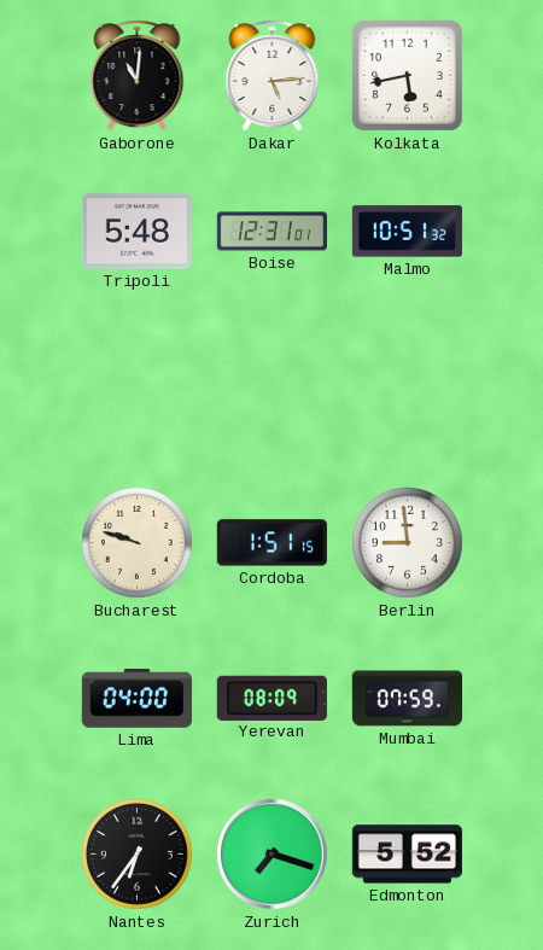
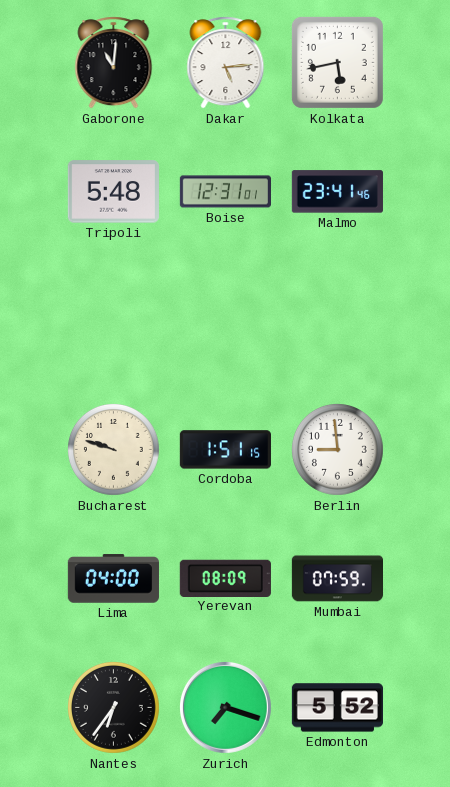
Malmo: 10:51 -> 23:41 (337, 192)
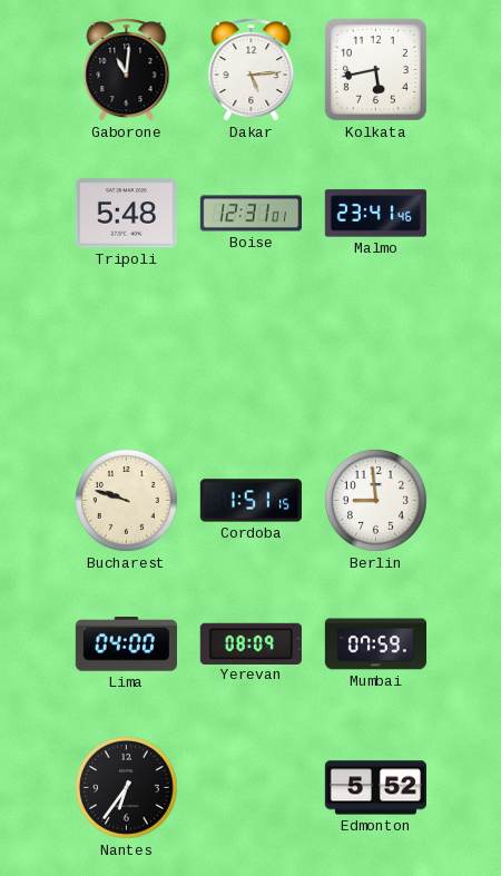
Zurich: 7:18 -> none (225, 707)
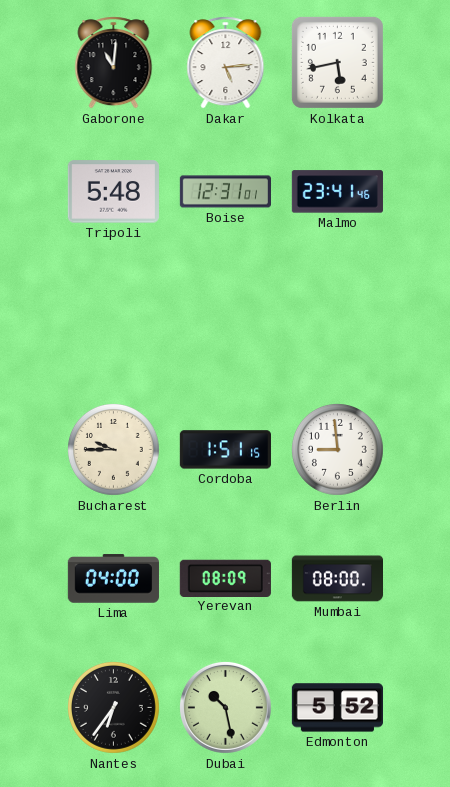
Bucharest: 9:48 -> 9:45 (114, 450)
Mumbai: 07:59 -> 08:00 (337, 579)
Dubai: none -> 10:28 (225, 707)
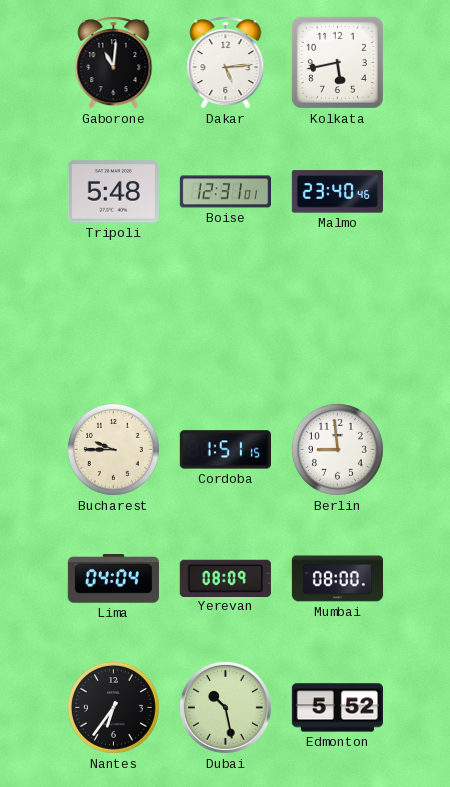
Malmo: 23:41 -> 23:40 (337, 192)
Lima: 04:00 -> 04:04 (113, 579)
